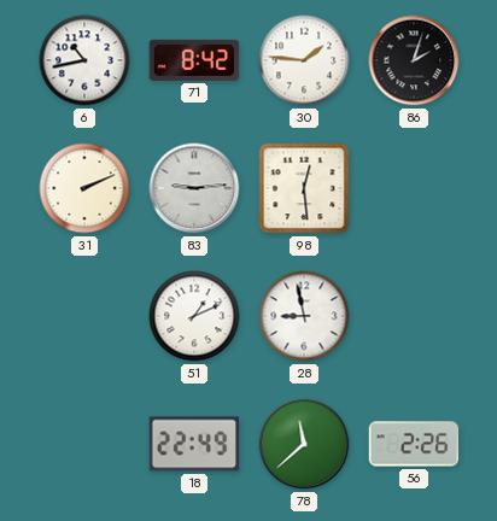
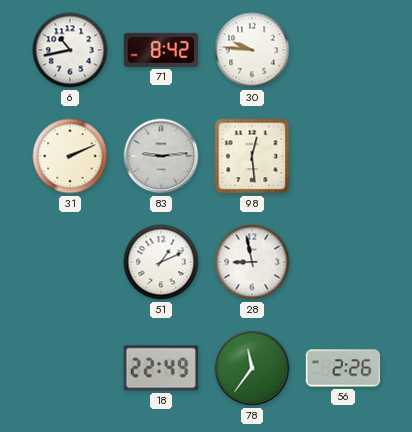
30: 1:46 -> 9:46 (252, 50)
86: 2:03 -> none (414, 60)
78: 11:38 -> 11:36 (252, 368)
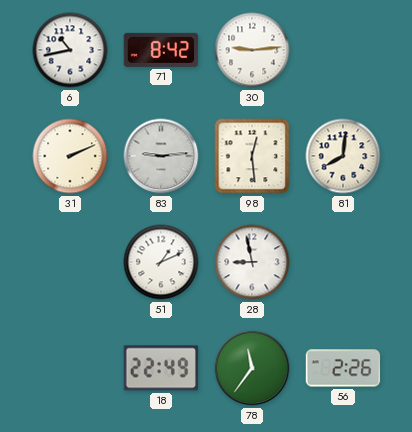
30: 9:46 -> 9:14 (252, 50)
81: none -> 8:01 (343, 156)
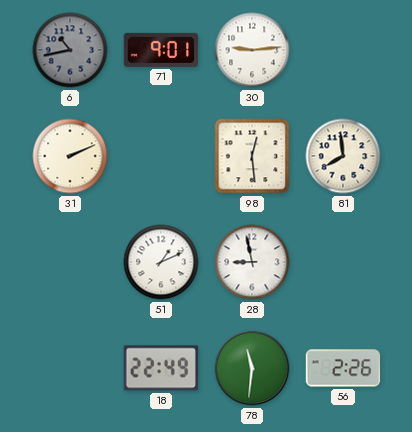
6 dial: white -> grey (70, 50)
71: 8:42 -> 9:01 (161, 50)
83: 9:14 -> none (161, 156)
81: 8:01 -> 7:59 (343, 156)
78: 11:36 -> 11:31 (252, 368)
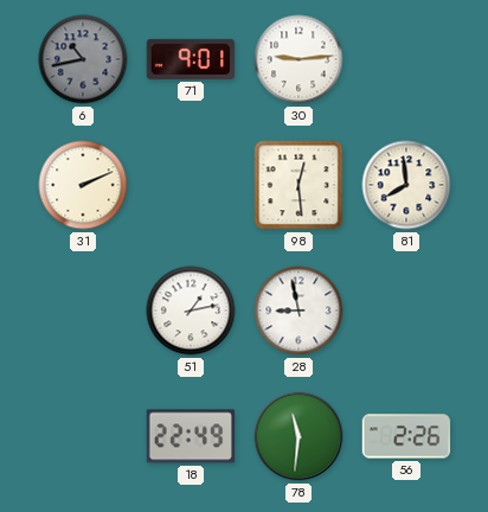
51: 1:11 -> 1:13 (191, 311)
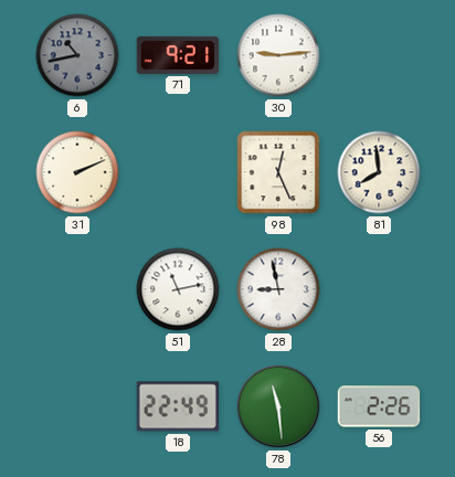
71: 9:01 -> 9:21 (178, 55)
98: 12:29 -> 12:26 (278, 172)
51: 1:13 -> 11:13 (178, 289)
78: 11:31 -> 11:29 (278, 406)
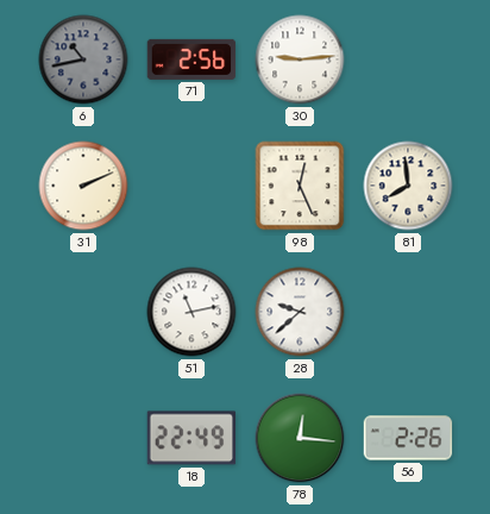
71: 9:21 -> 2:56 (191, 59)
28: 8:58 -> 9:38 (300, 312)
78: 11:29 -> 12:16 (300, 438)
